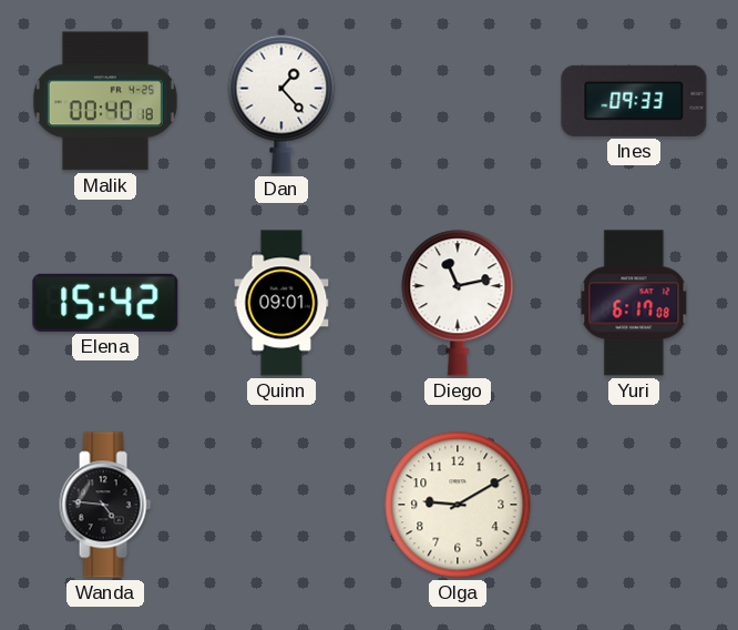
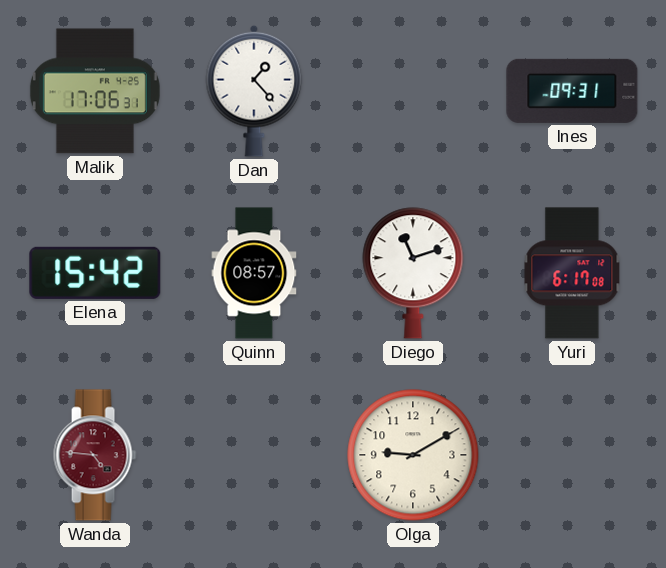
Malik: 00:40 -> 17:06 (95, 91)
Ines: 09:33 -> 09:31 (572, 91)
Quinn: 09:01 -> 08:57 (254, 273)
Diego: 11:13 -> 11:12 (413, 273)
Wanda dial: black -> burgundy (95, 455)
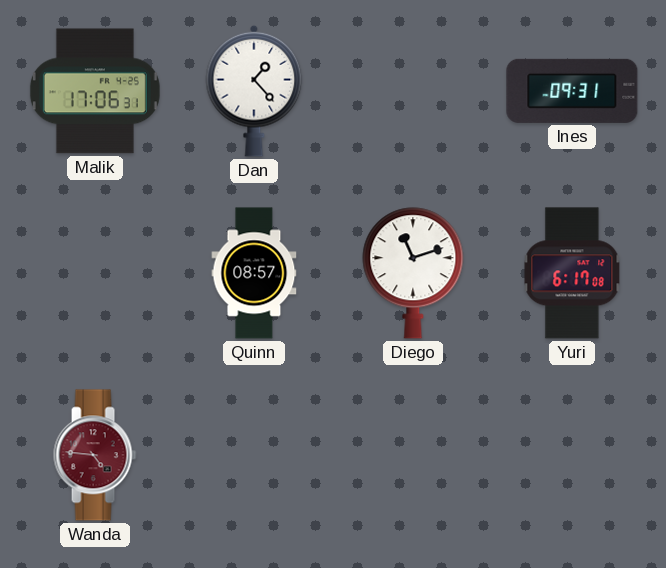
Elena: 15:42 -> none (95, 273)
Olga: 9:10 -> none (413, 455)
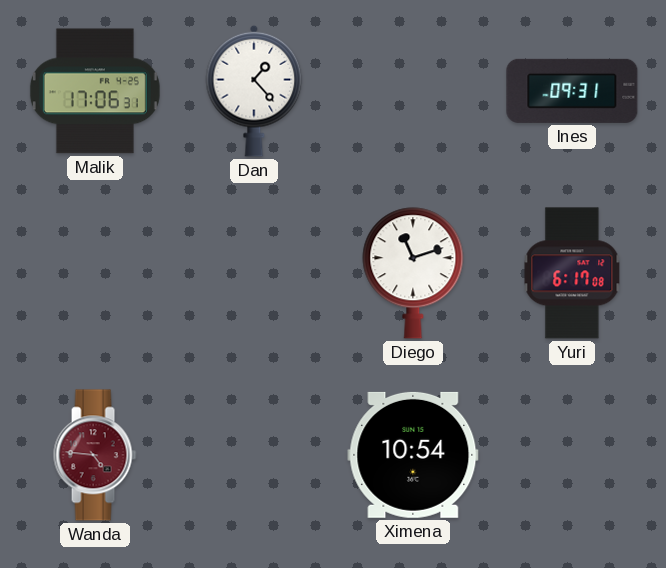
Quinn: 08:57 -> none (254, 273)
Ximena: none -> 10:54 (413, 455)
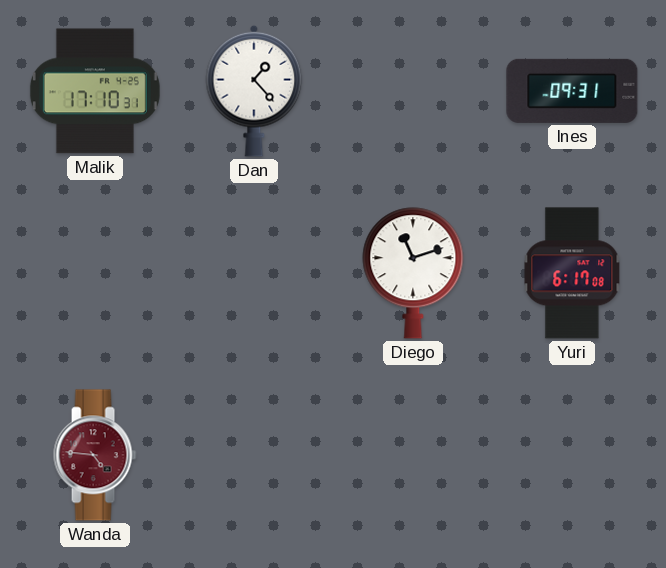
Malik: 17:06 -> 17:10 (95, 91)
Ximena: 10:54 -> none (413, 455)
